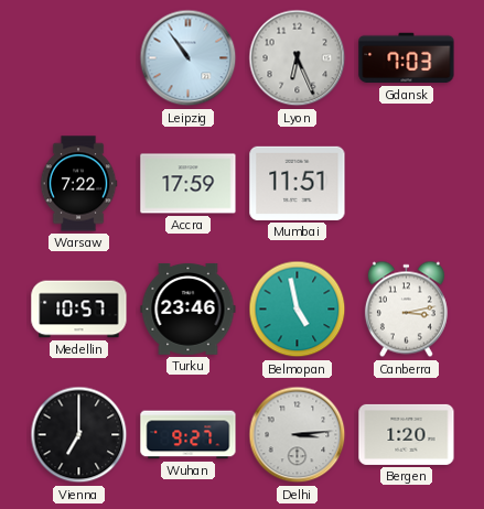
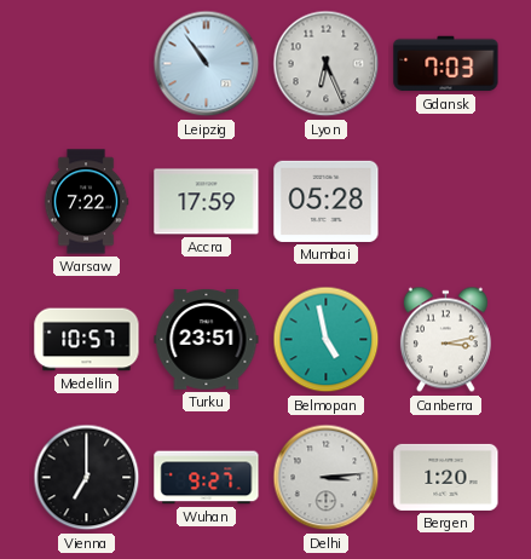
Mumbai: 11:51 -> 05:28 (327, 201)
Turku: 23:46 -> 23:51 (207, 339)
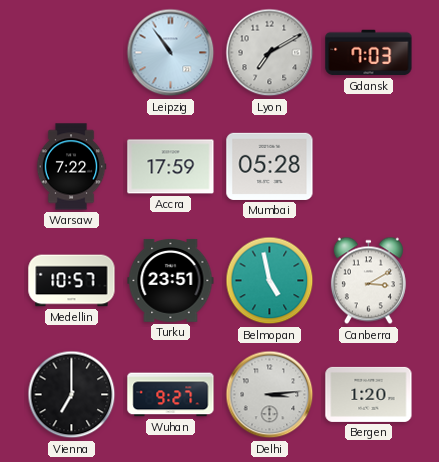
Lyon: 6:26 -> 7:10 (270, 53)
Canberra: 3:13 -> 3:10 (368, 281)
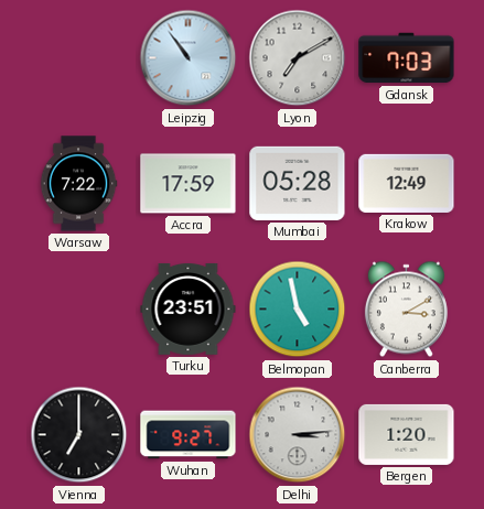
Krakow: none -> 12:49 (407, 183)
Medellin: 10:57 -> none (72, 281)
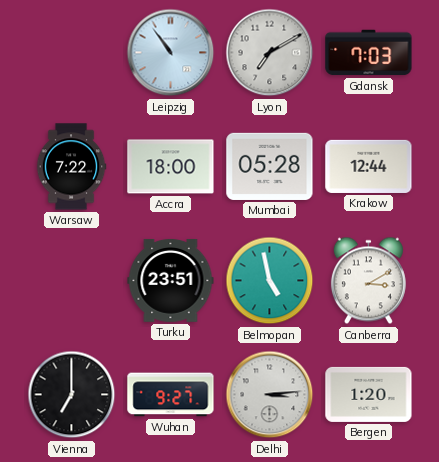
Accra: 17:59 -> 18:00 (171, 167)
Krakow: 12:49 -> 12:44 (369, 166)
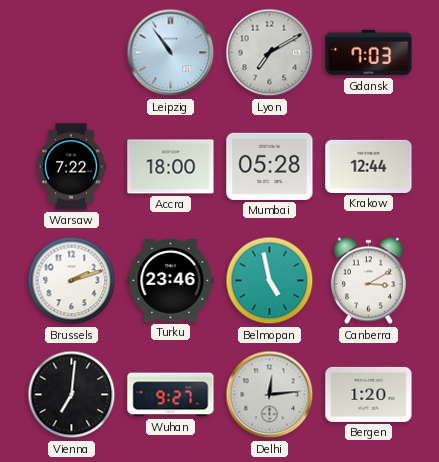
Brussels: none -> 2:12 (72, 281)
Turku: 23:51 -> 23:46 (171, 280)
Vienna: 7:00 -> 7:01 (72, 395)
Delhi: 3:14 -> 12:14 (270, 395)
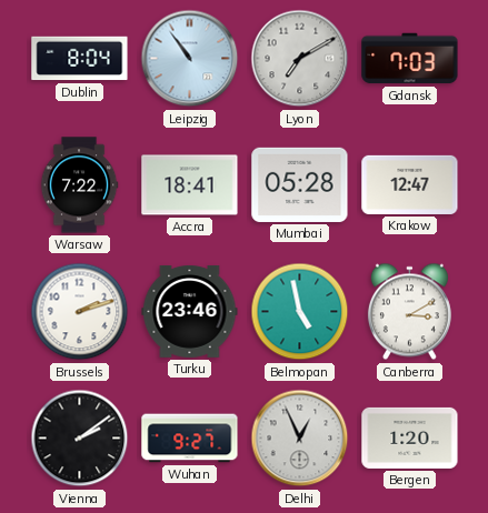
Dublin: none -> 8:04 (80, 59)
Accra: 18:00 -> 18:41 (190, 185)
Krakow: 12:44 -> 12:47 (410, 184)
Vienna: 7:01 -> 2:09 (80, 439)
Delhi: 12:14 -> 12:56 (300, 439)
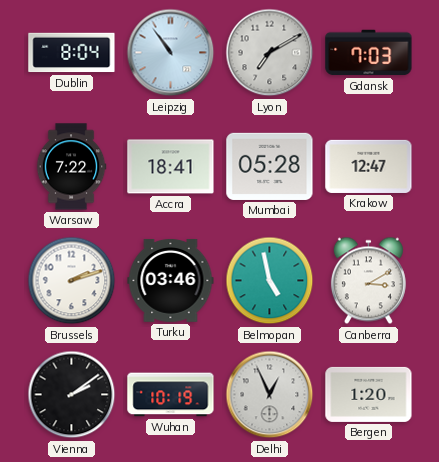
Turku: 23:46 -> 03:46 (171, 280)
Wuhan: 9:27 -> 10:19 (171, 395)
